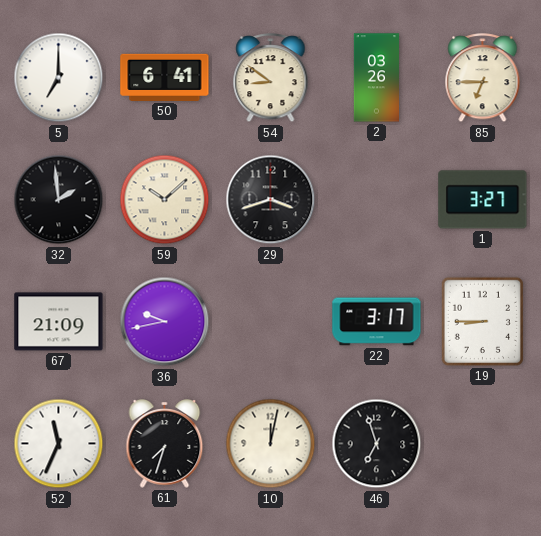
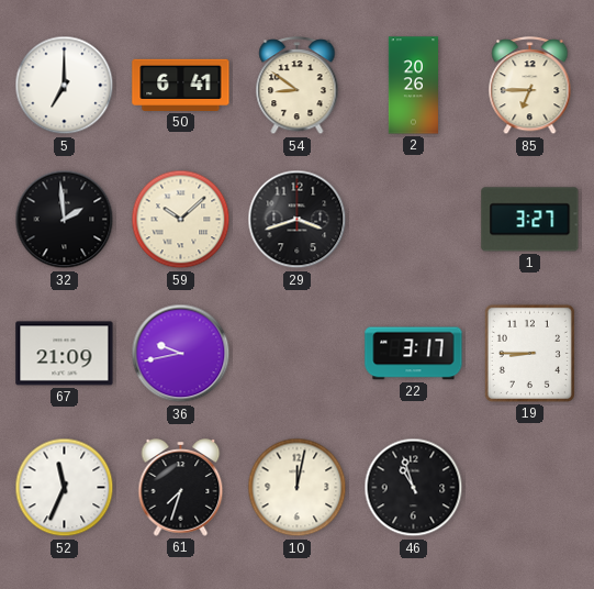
2: 03:26 -> 20:26 (414, 86)
46: 6:57 -> 10:57 (414, 488)
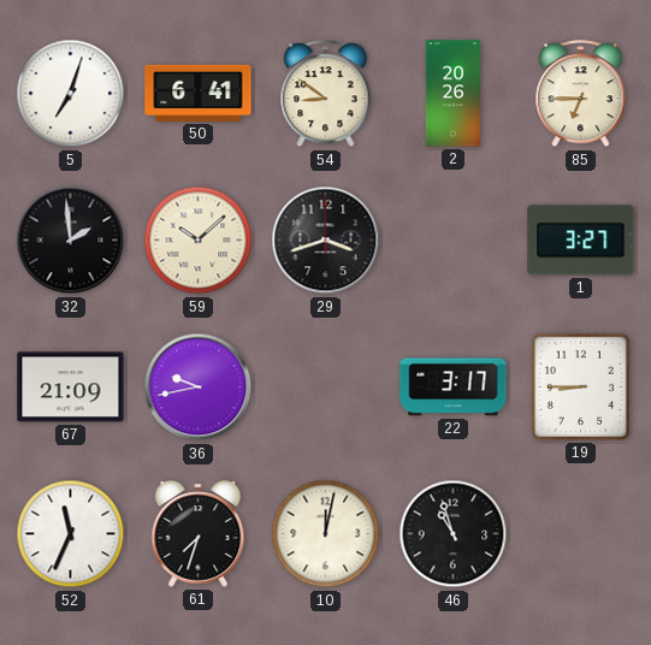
5: 7:00 -> 7:03 (71, 94)
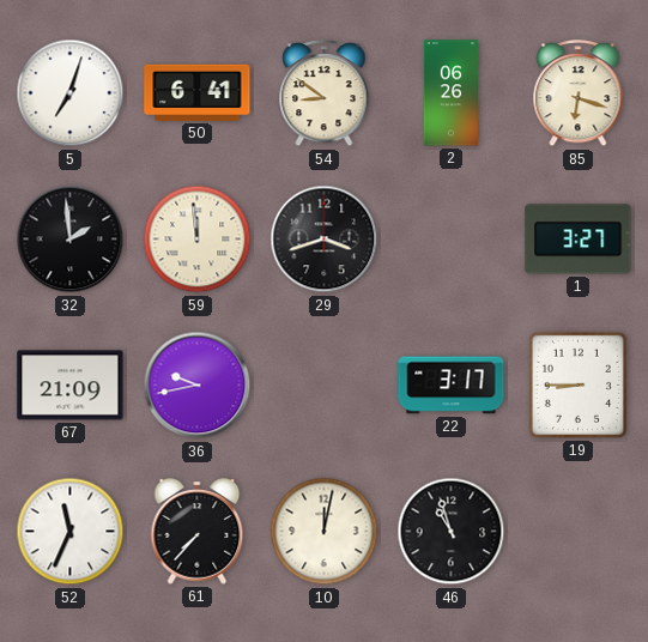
2: 20:26 -> 06:26 (452, 93)
85: 6:45 -> 6:18 (579, 93)
59: 10:08 -> 11:59 (198, 240)
61: 7:33 -> 7:37 (198, 532)
